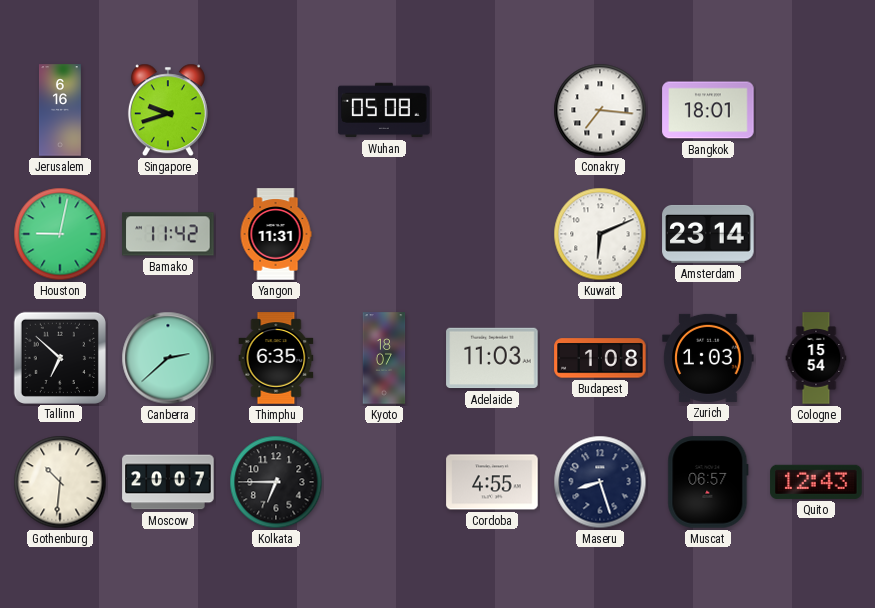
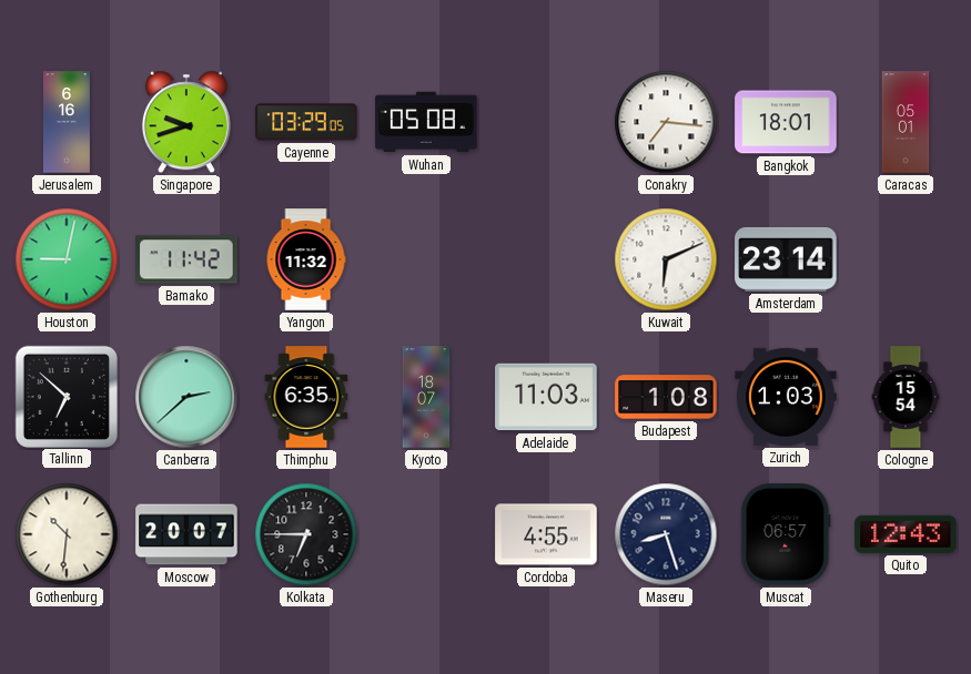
Cayenne: none -> 03:29 (306, 122)
Caracas: none -> 05:01 (906, 122)
Yangon: 11:31 -> 11:32 (306, 259)
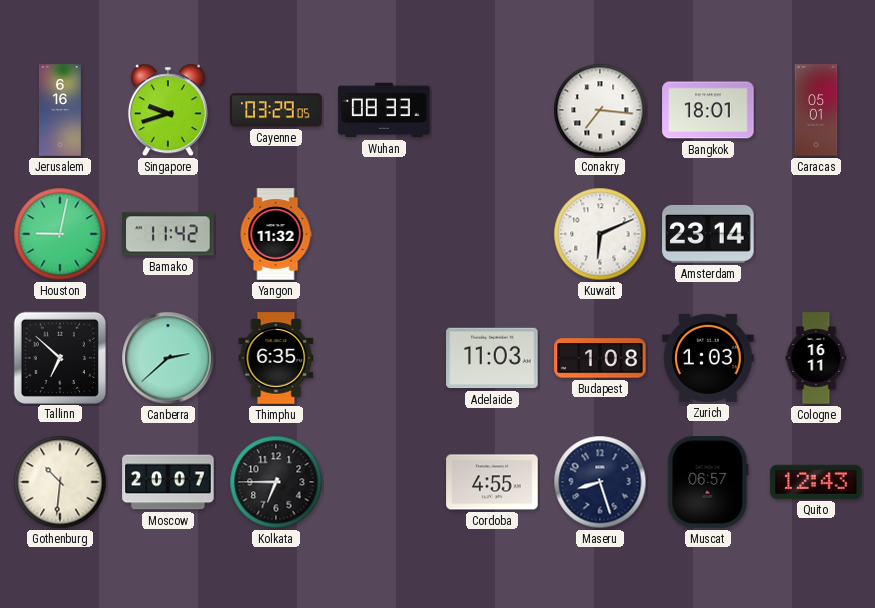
Wuhan: 05:08 -> 08:33 (384, 110)
Kyoto: 18:07 -> none (426, 397)
Cologne: 15:54 -> 16:11 (816, 358)
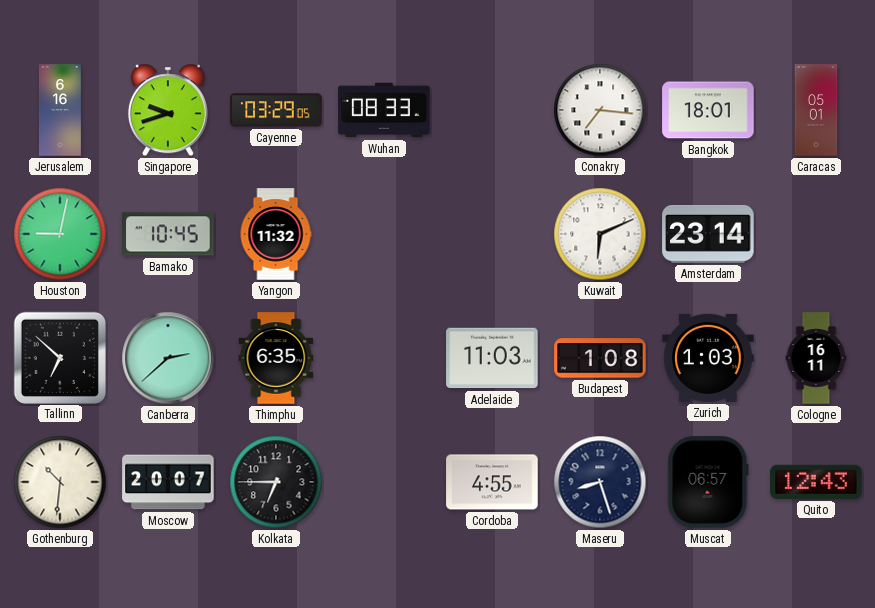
Bamako: 11:42 -> 10:45 (168, 234)
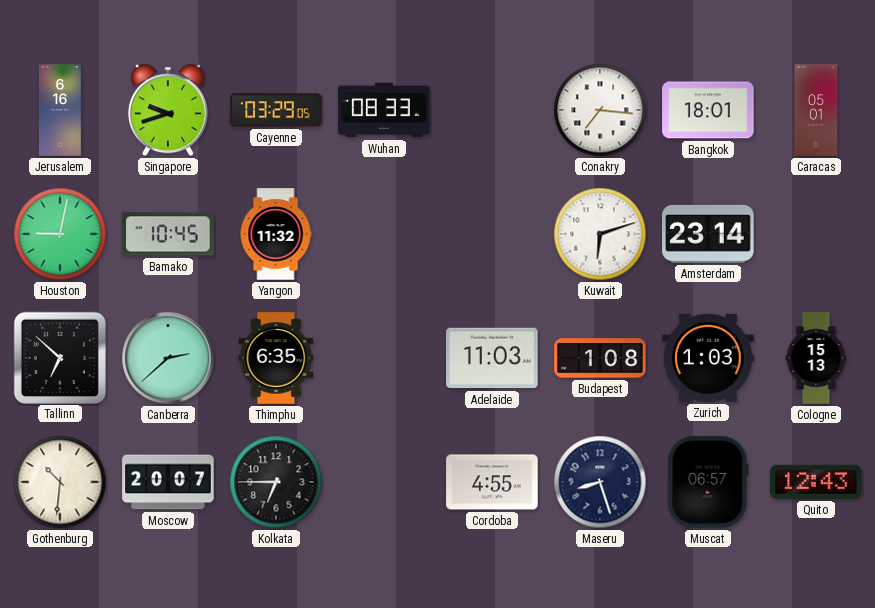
Kuwait: 6:11 -> 6:12 (600, 234)
Cologne: 16:11 -> 15:13 (816, 358)
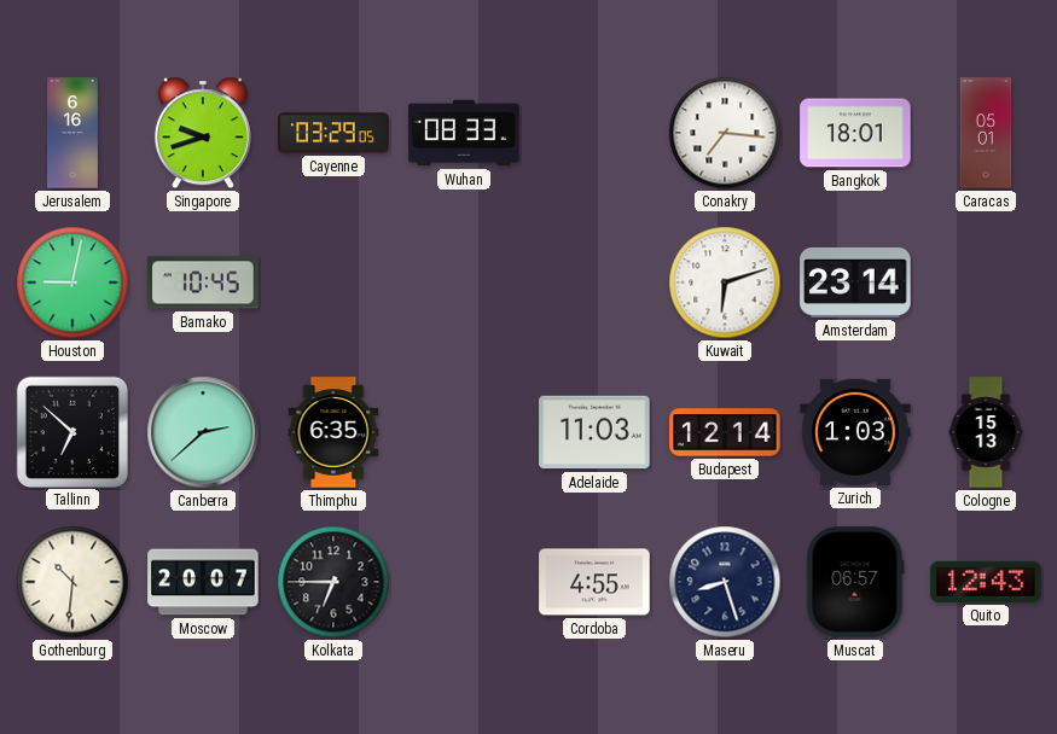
Yangon: 11:32 -> none (276, 234)
Budapest: 1:08 -> 12:14 (725, 432)
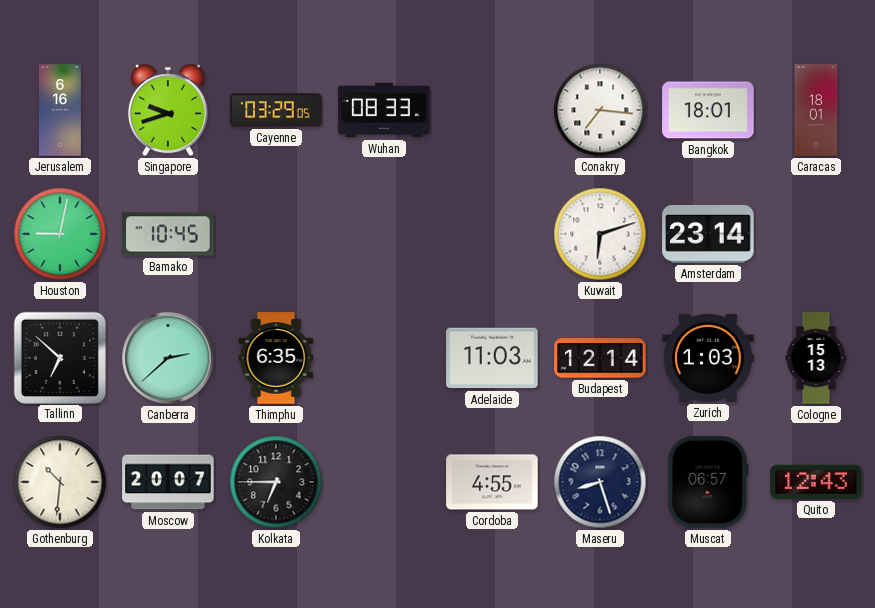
Caracas: 05:01 -> 18:01 (816, 110)
